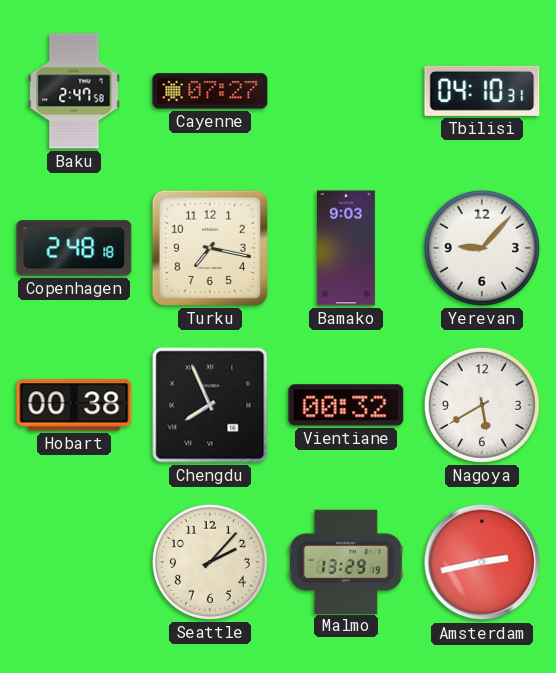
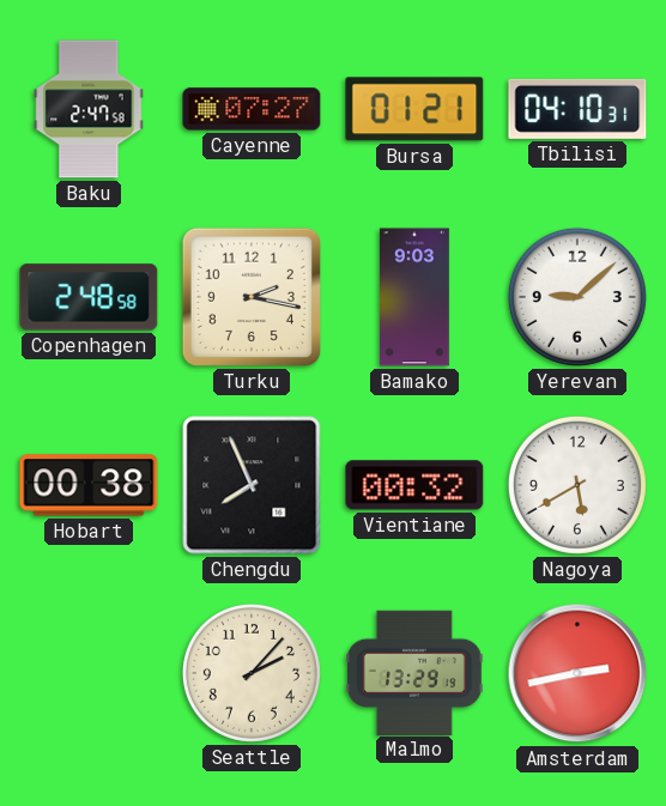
Bursa: none -> 01:21 (414, 109)
Copenhagen: 2:48:18 -> 2:48:58 (89, 297)
Turku: 7:17 -> 2:17 (252, 297)
Yerevan: 9:07 -> 9:08 (577, 297)
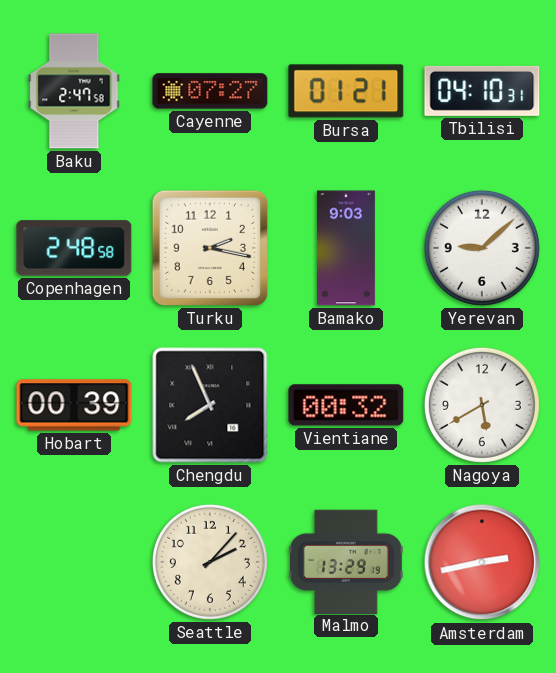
Hobart: 00:38 -> 00:39 (74, 405)
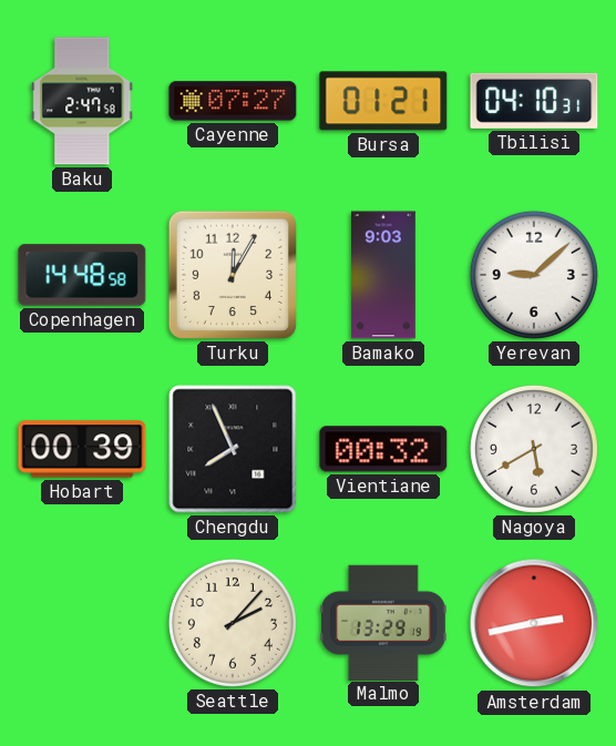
Copenhagen: 2:48 -> 14:48 (82, 275)
Turku: 2:17 -> 12:05 (233, 275)
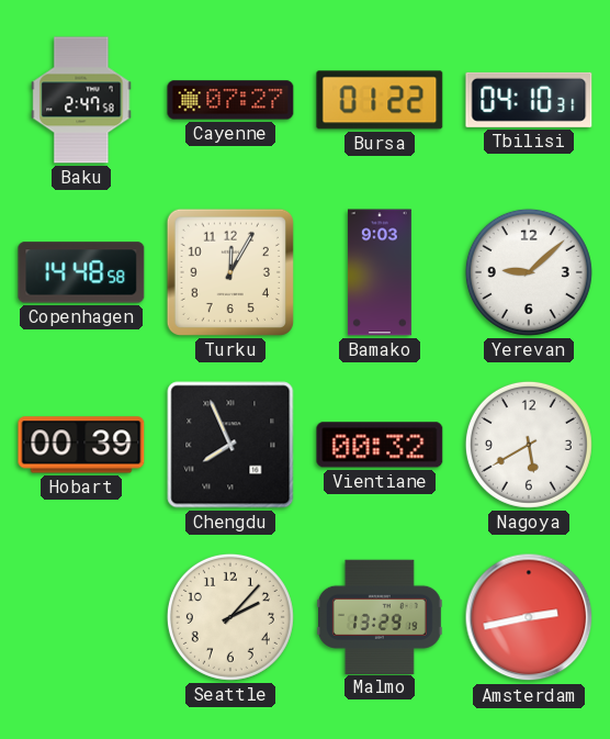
Bursa: 01:21 -> 01:22 (380, 100)
